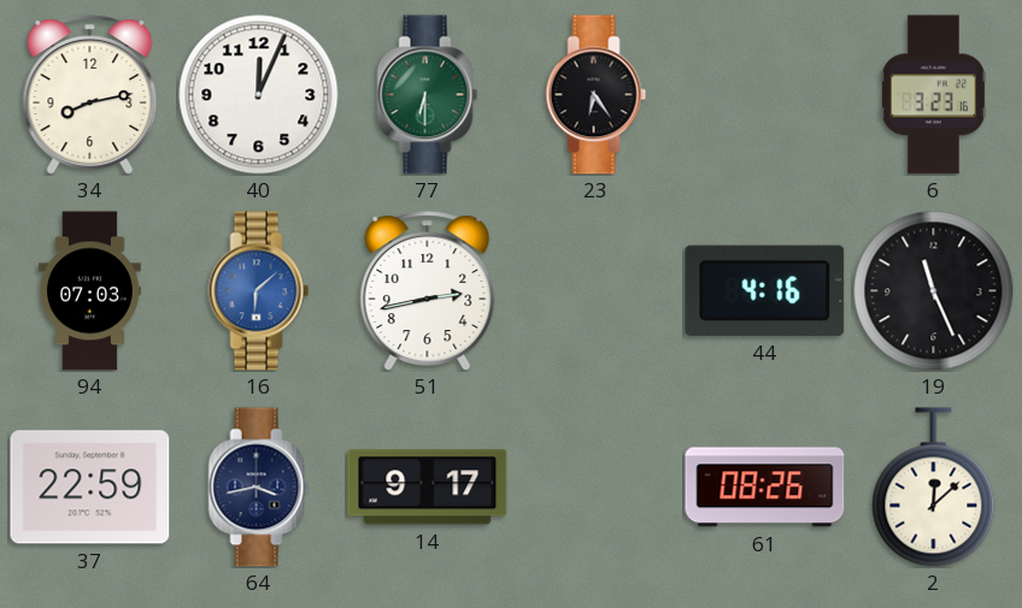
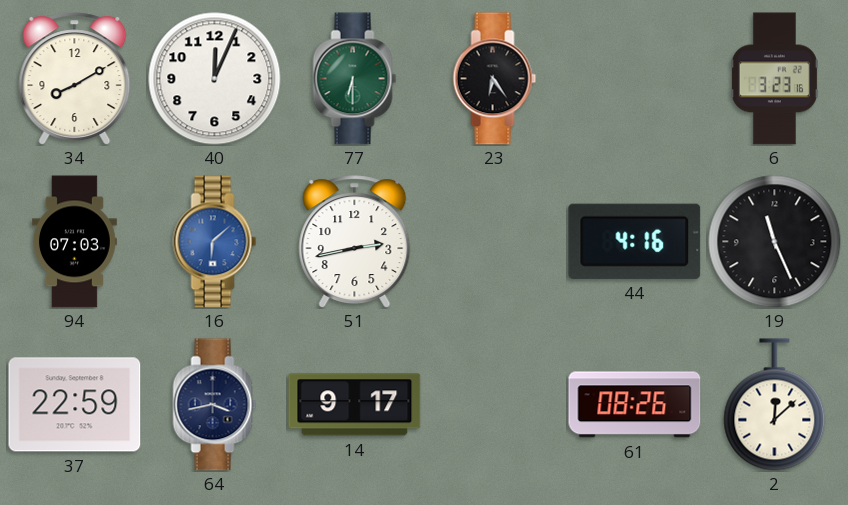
34: 8:13 -> 8:10 (75, 78)
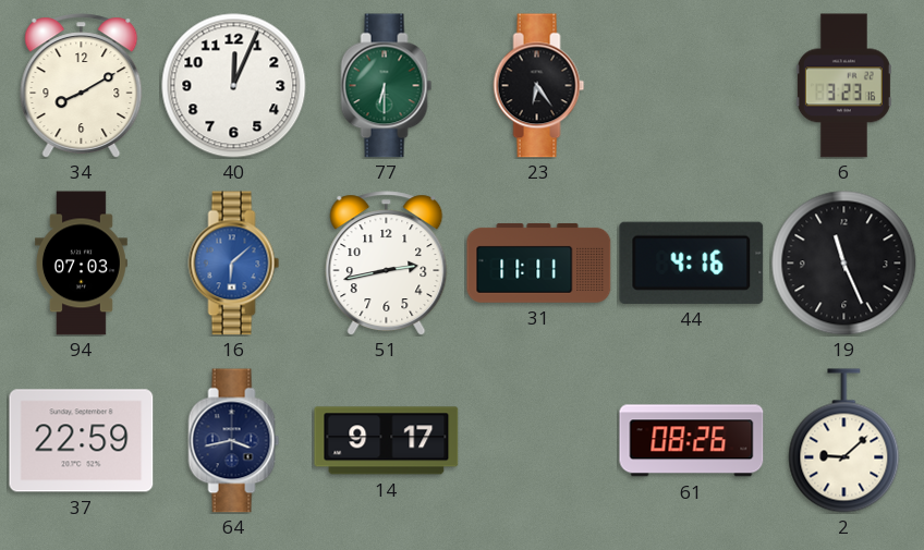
31: none -> 11:11 (539, 262)
2: 12:08 -> 9:08 (844, 441)
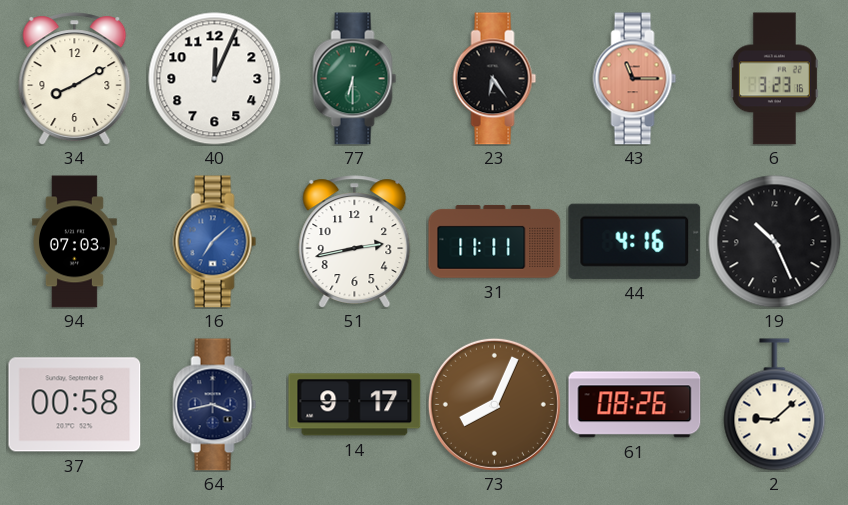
43: none -> 11:15 (635, 79)
16: 6:08 -> 7:08 (215, 242)
19: 11:26 -> 10:26 (775, 242)
37: 22:59 -> 00:58 (75, 405)
73: none -> 8:04 (494, 404)
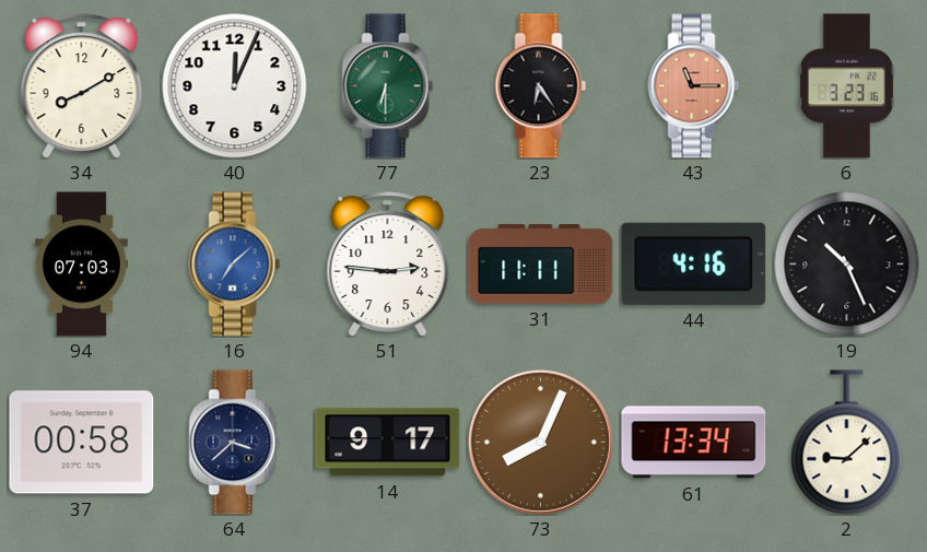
51: 2:43 -> 2:46 (388, 263)
64: 3:43 -> 3:38 (235, 443)
61: 08:26 -> 13:34 (694, 443)
